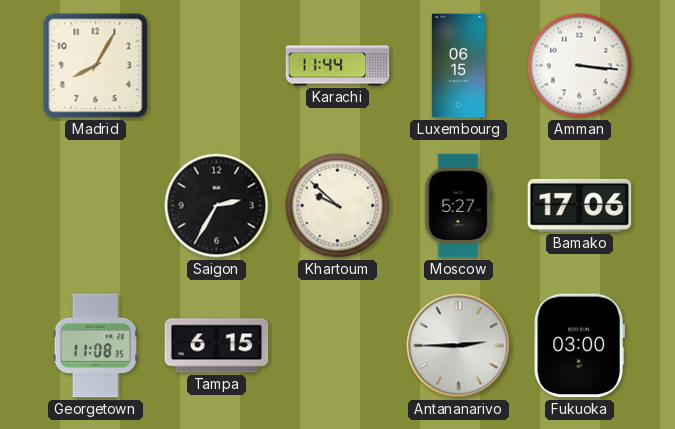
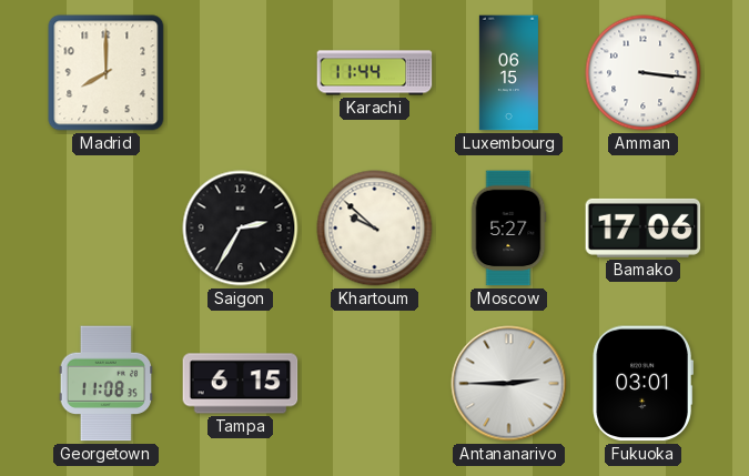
Madrid: 8:05 -> 8:00 (107, 73)
Fukuoka: 03:00 -> 03:01 (642, 384)
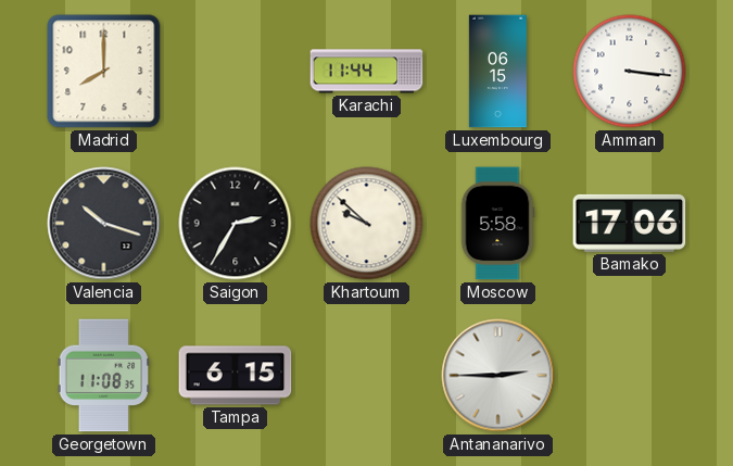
Valencia: none -> 10:18 (104, 224)
Moscow: 5:27 -> 5:58 (497, 224)
Fukuoka: 03:01 -> none (642, 384)
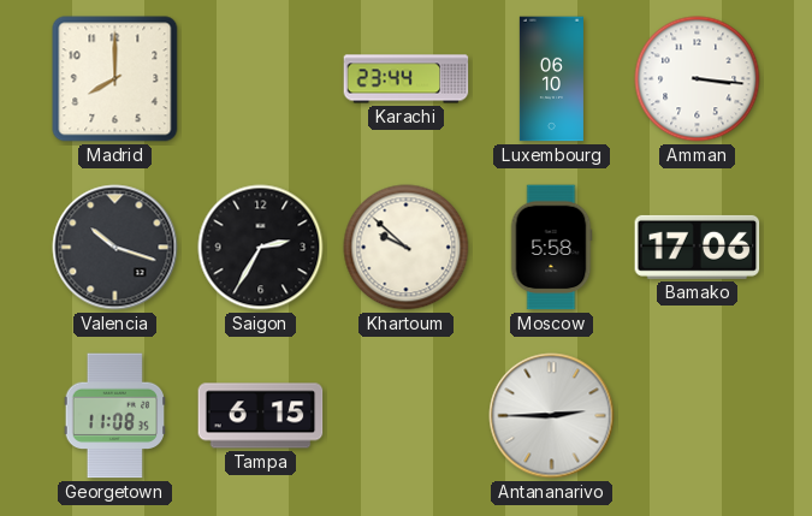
Karachi: 11:44 -> 23:44 (407, 79)
Luxembourg: 06:15 -> 06:10 (551, 79)
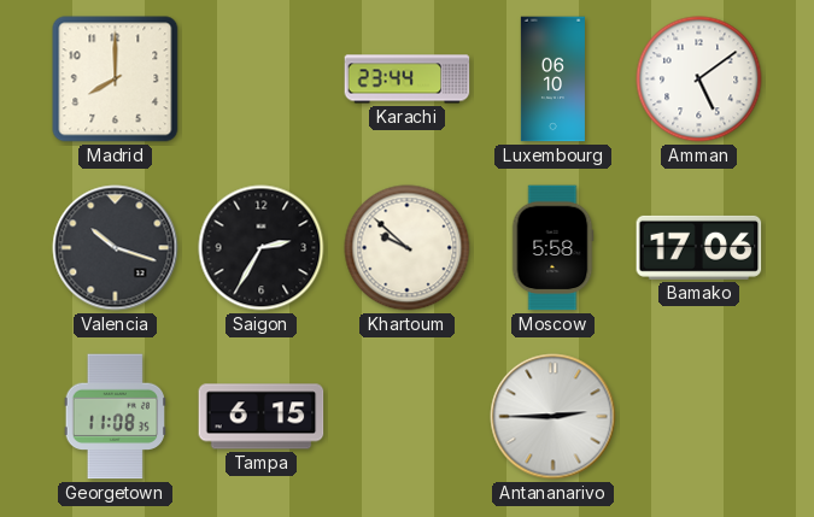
Amman: 3:16 -> 5:09 (699, 80)
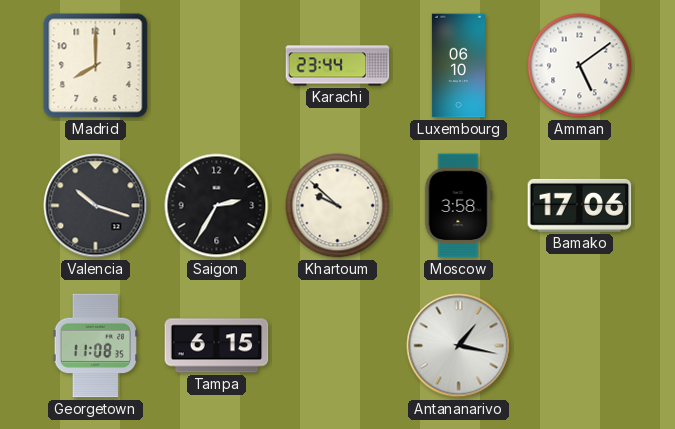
Moscow: 5:58 -> 3:58 (458, 206)
Antananarivo: 2:45 -> 1:17 (459, 346)
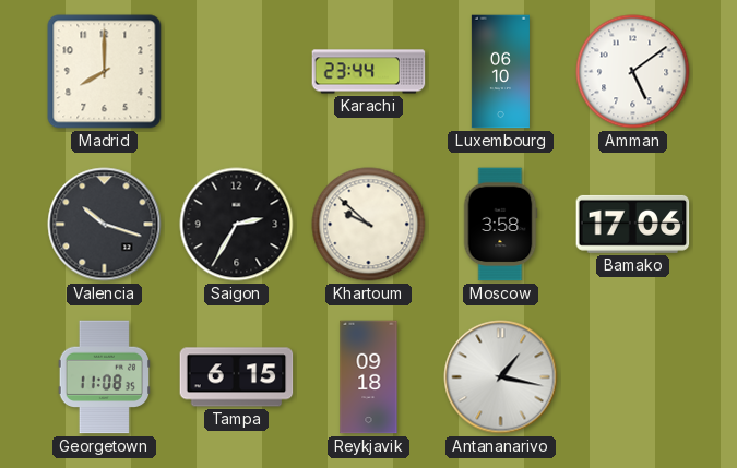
Reykjavik: none -> 09:18 (369, 377)
